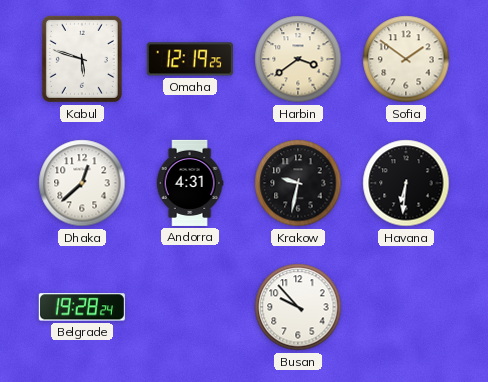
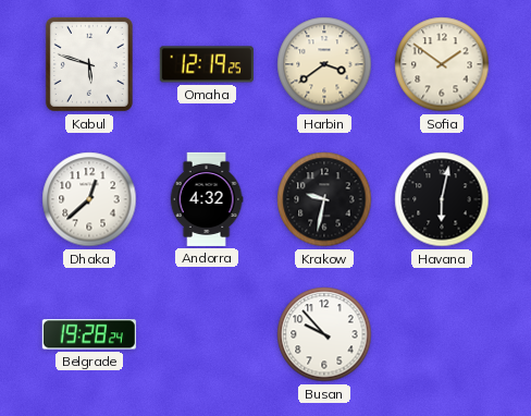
Andorra: 4:31 -> 4:32 (207, 199)
Havana: 6:31 -> 6:02 (442, 199)
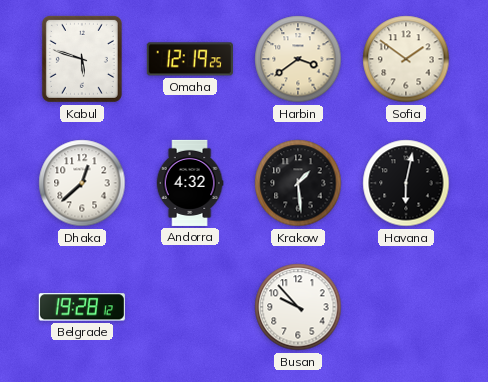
Krakow: 9:32 -> 1:29 (298, 183)
Belgrade: 19:28:24 -> 19:28:12 (82, 307)
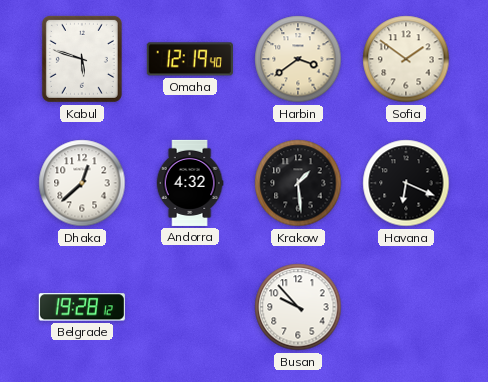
Omaha: 12:19:25 -> 12:19:40 (190, 59)
Havana: 6:02 -> 6:19 (406, 183)
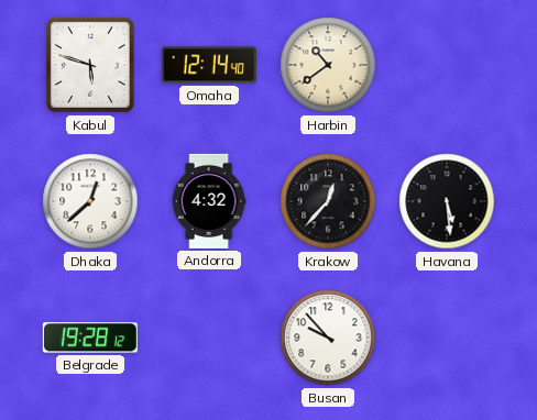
Omaha: 12:19 -> 12:14 (209, 65)
Harbin: 3:39 -> 10:39 (328, 65)
Sofia: 1:51 -> none (406, 59)
Krakow: 1:29 -> 12:37 (328, 201)
Havana: 6:19 -> 5:29 (447, 201)
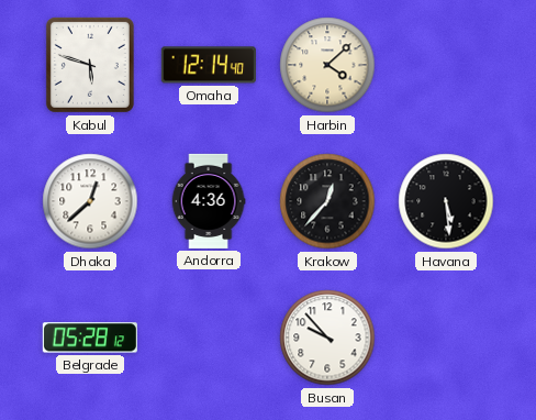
Harbin: 10:39 -> 4:08 (327, 65)
Andorra: 4:32 -> 4:36 (209, 201)
Belgrade: 19:28 -> 05:28 (90, 338)
